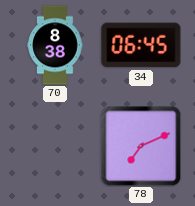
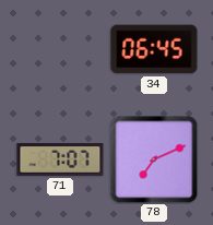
70: 8:38 -> none (55, 45)
71: none -> 7:07 (60, 161)
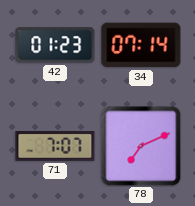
42: none -> 01:23 (55, 45)
34: 06:45 -> 07:14 (141, 45)
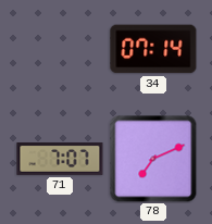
42: 01:23 -> none (55, 45)
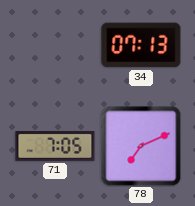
34: 07:14 -> 07:13 (141, 45)
71: 7:07 -> 7:05 (55, 147)
